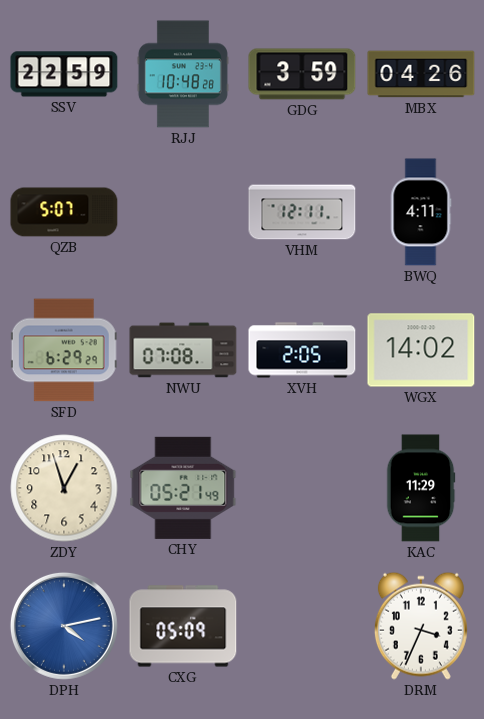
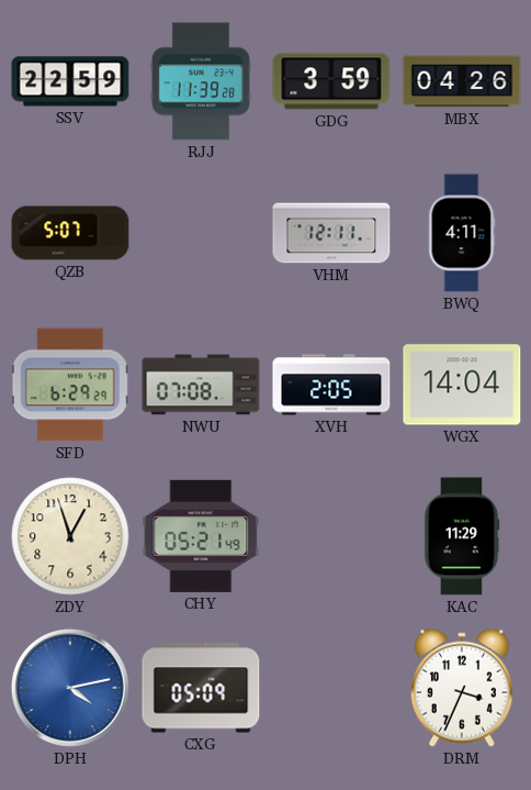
RJJ: 10:48 -> 11:39 (201, 81)
WGX: 14:02 -> 14:04 (462, 385)
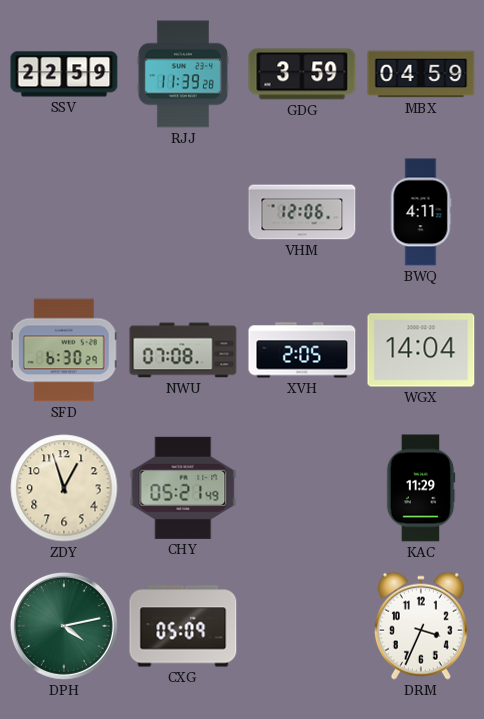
MBX: 04:26 -> 04:59 (421, 74)
QZB: 5:07 -> none (70, 233)
VHM: 12:11 -> 12:06 (302, 212)
SFD: 6:29 -> 6:30 (64, 350)
DPH dial: blue -> green (64, 626)
